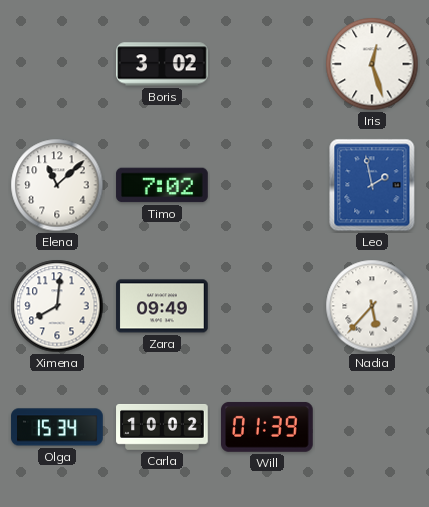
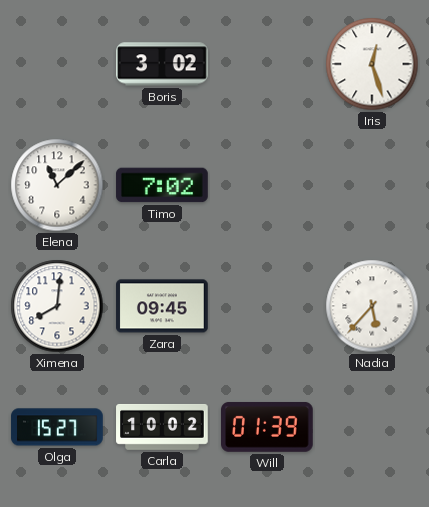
Leo: 1:58 -> none (372, 185)
Zara: 09:49 -> 09:45 (162, 306)
Olga: 15:34 -> 15:27 (57, 427)
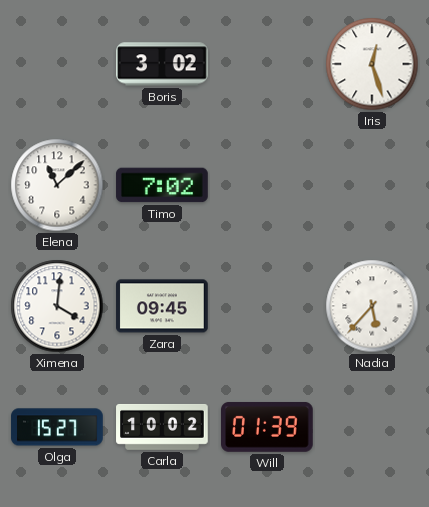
Ximena: 8:01 -> 4:01 (57, 306)
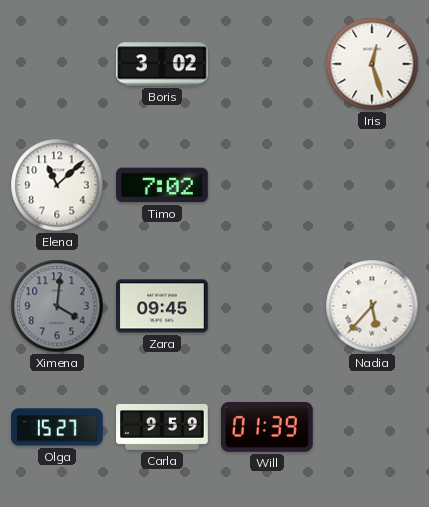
Ximena dial: white -> grey (57, 306)
Carla: 10:02 -> 9:59 (162, 427)
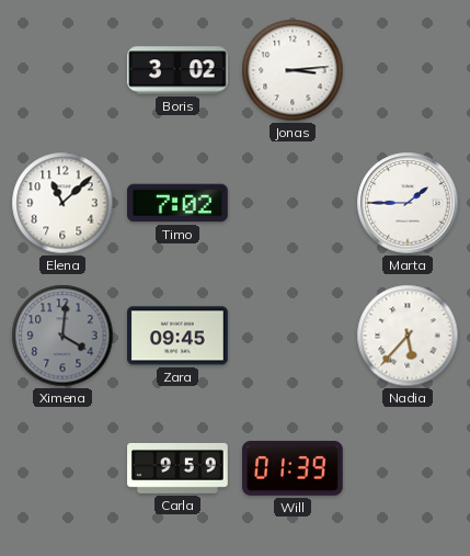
Jonas: none -> 3:14 (293, 70)
Iris: 12:27 -> none (372, 64)
Marta: none -> 1:45 (408, 203)
Olga: 15:27 -> none (57, 427)
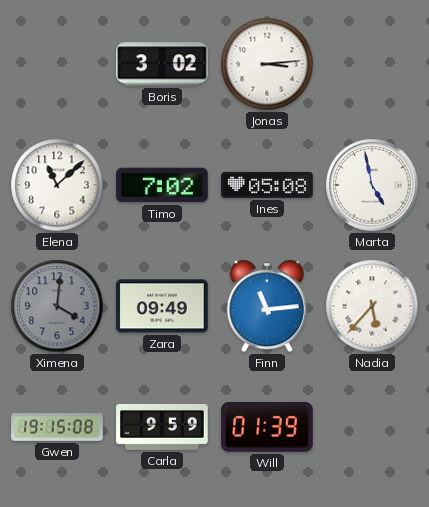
Ines: none -> 05:08 (267, 185)
Marta: 1:45 -> 4:58 (372, 185)
Zara: 09:45 -> 09:49 (162, 306)
Finn: none -> 11:14 (267, 306)
Gwen: none -> 19:15 (57, 428)
